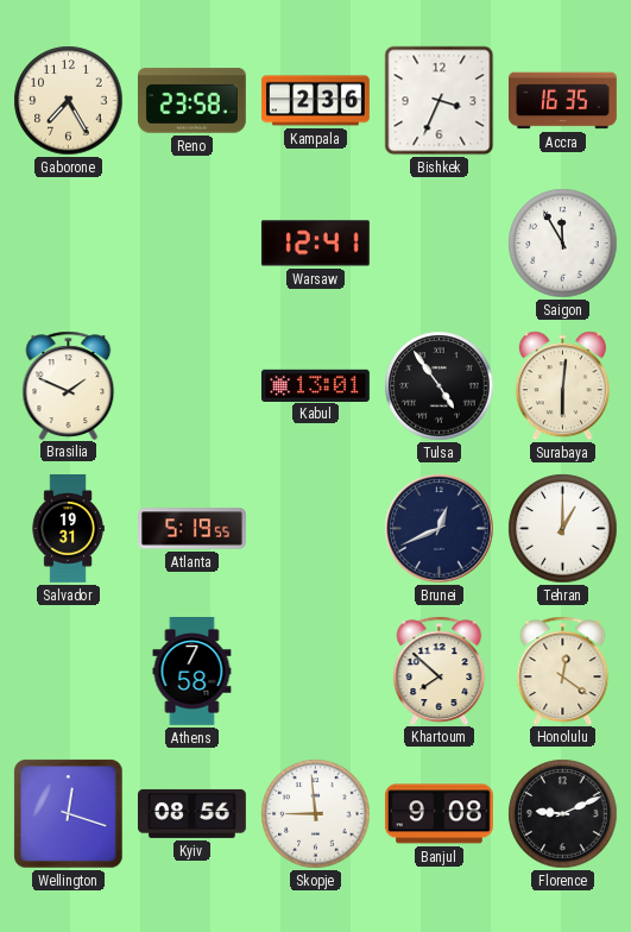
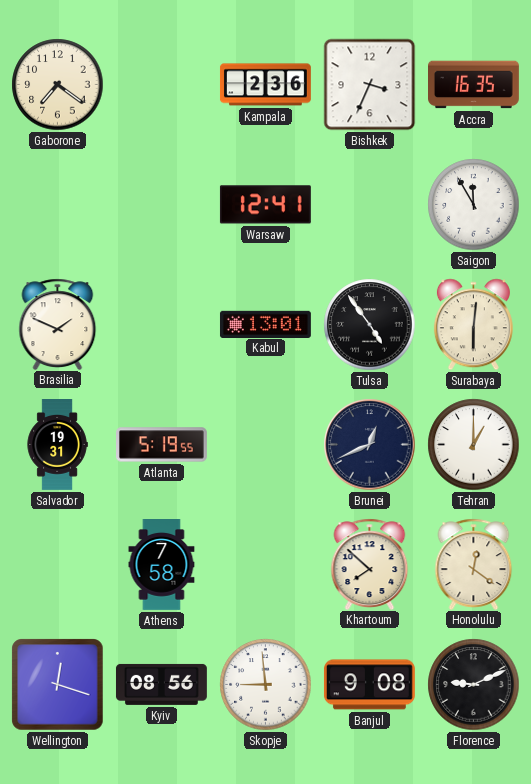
Gaborone: 7:25 -> 7:21 (58, 85)
Reno: 23:58 -> none (191, 101)
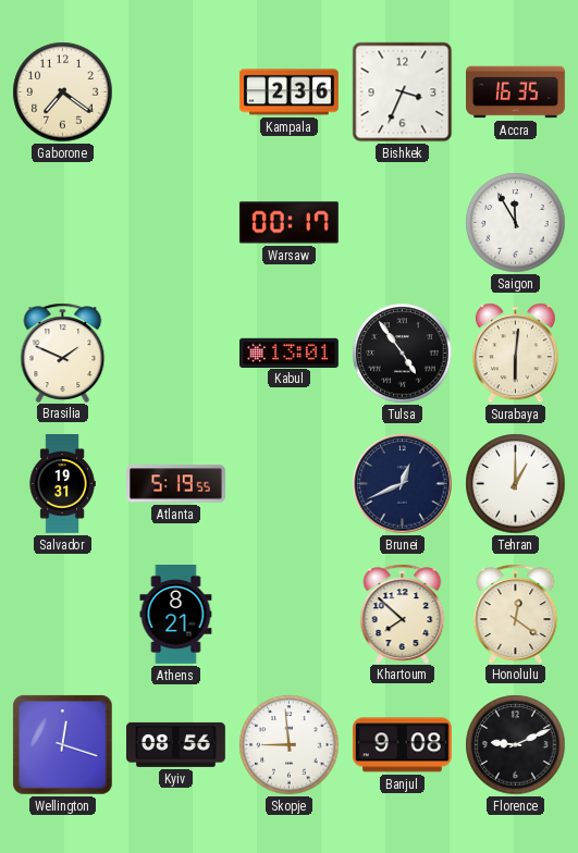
Warsaw: 12:41 -> 00:17 (288, 223)
Athens: 7:58 -> 8:21 (176, 615)
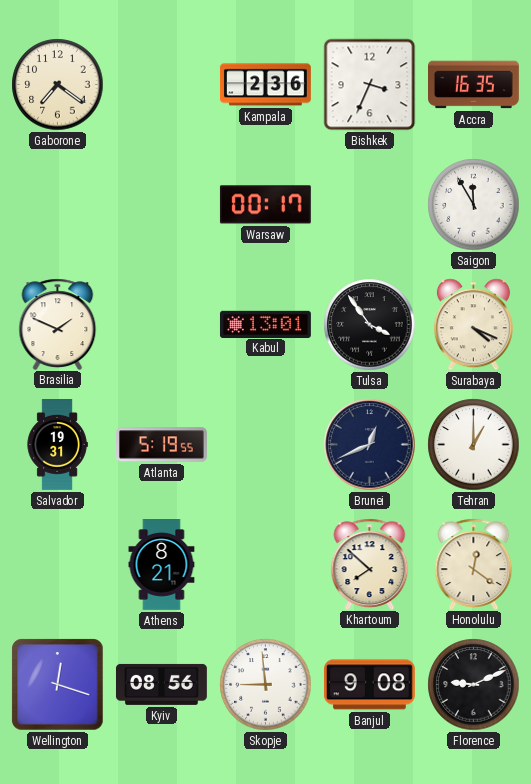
Tulsa: 4:54 -> 3:54 (370, 325)
Surabaya: 6:01 -> 4:19 (473, 325)
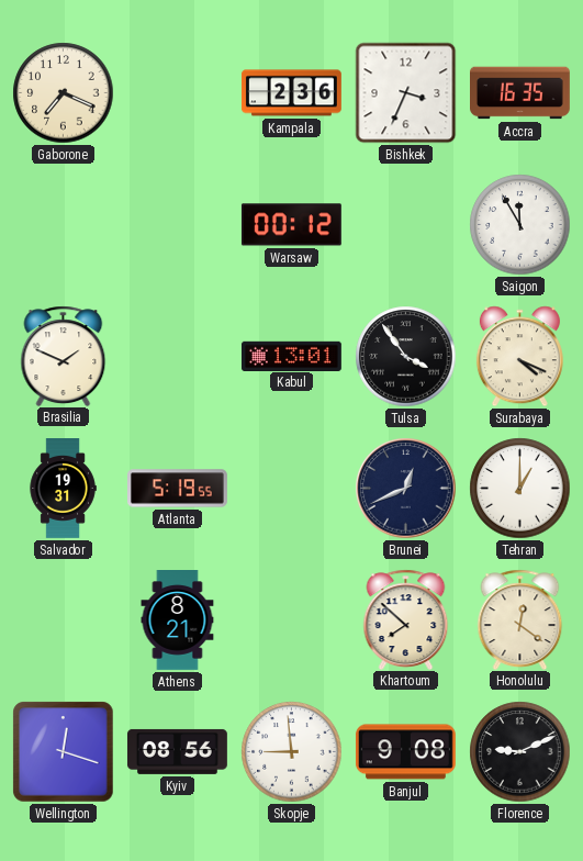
Gaborone: 7:21 -> 7:19 (64, 93)
Warsaw: 00:17 -> 00:12 (291, 225)
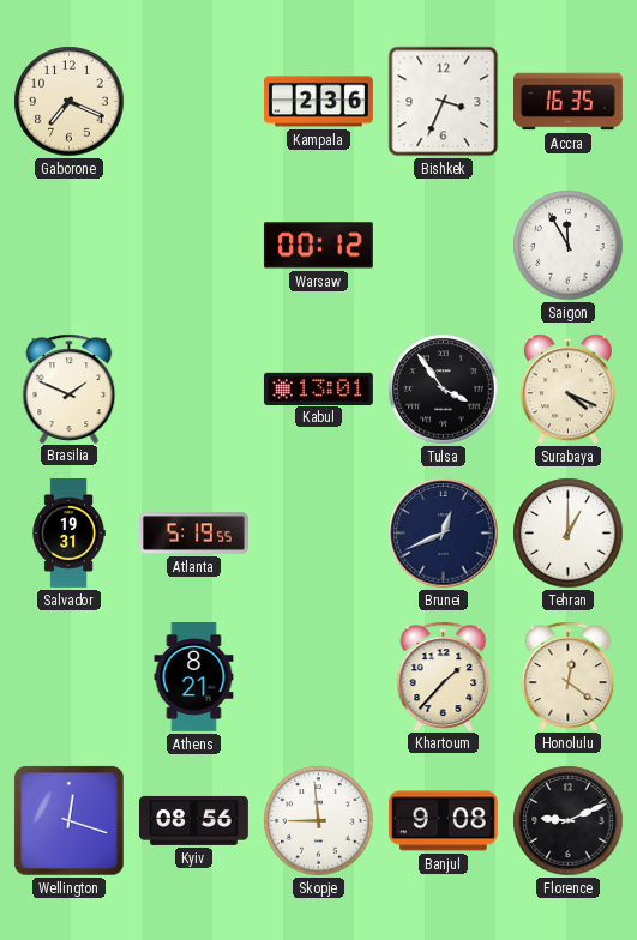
Khartoum: 7:52 -> 1:37 (444, 676)
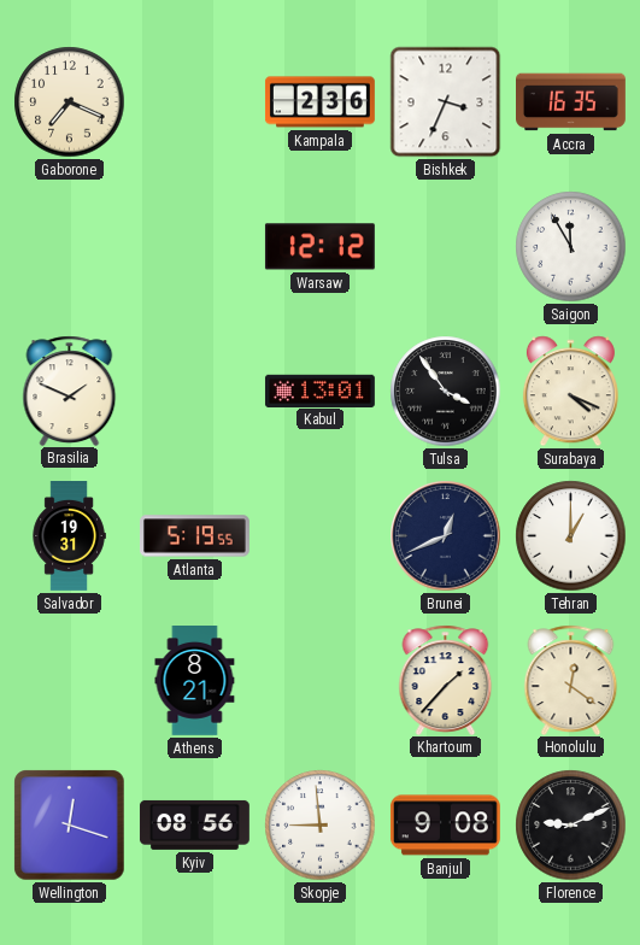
Warsaw: 00:12 -> 12:12 (319, 247)
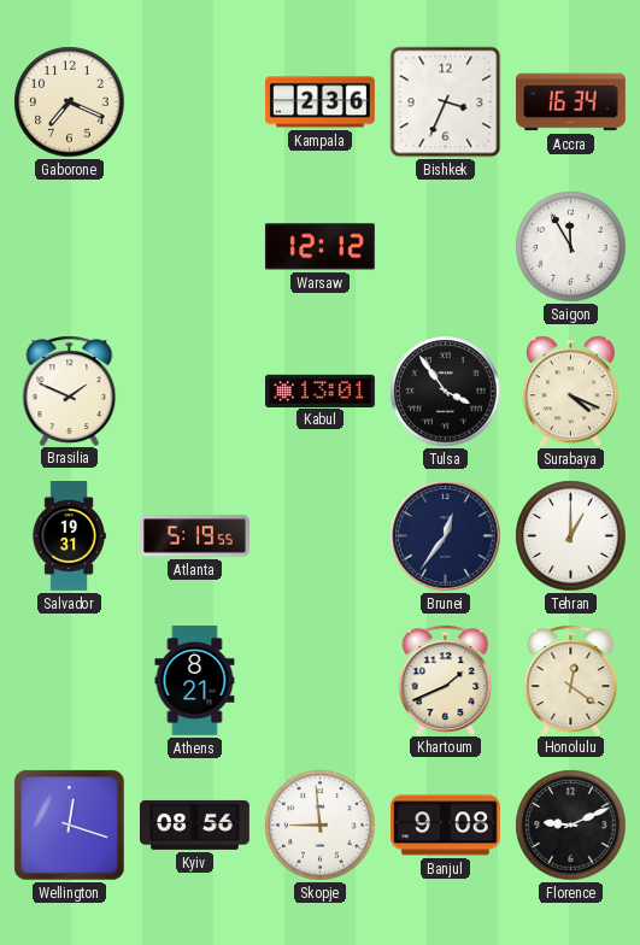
Accra: 16:35 -> 16:34 (571, 102)
Brunei: 12:41 -> 12:36 (446, 536)
Khartoum: 1:37 -> 1:41 (446, 680)
